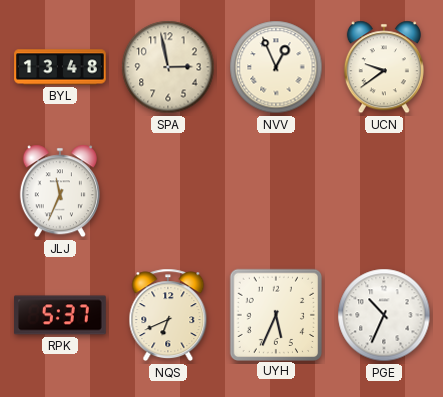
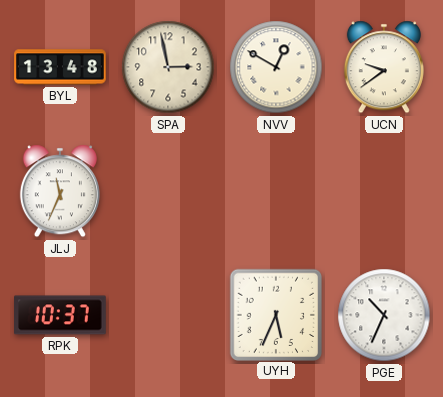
NVV: 12:56 -> 12:50 (276, 67)
RPK: 5:37 -> 10:37 (60, 315)
NQS: 6:41 -> none (168, 315)
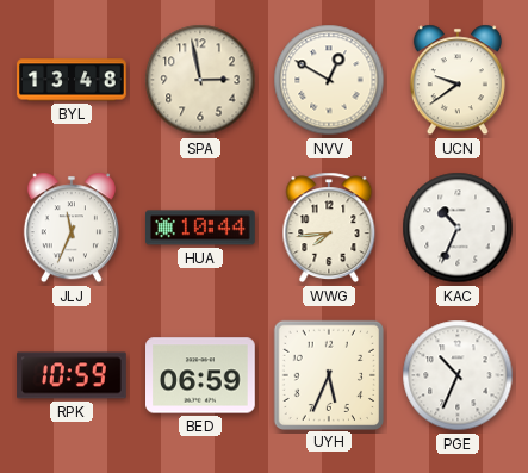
HUA: none -> 10:44 (201, 228)
WWG: none -> 7:44 (329, 228)
KAC: none -> 10:34 (458, 228)
RPK: 10:37 -> 10:59 (72, 375)
BED: none -> 06:59 (200, 375)
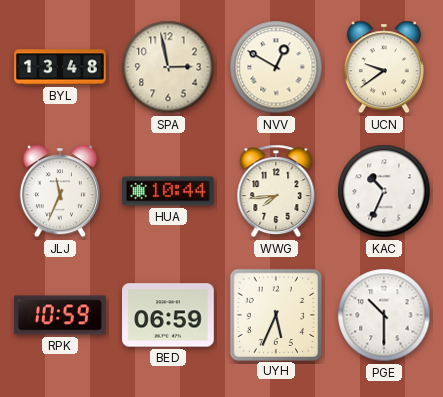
PGE: 10:34 -> 10:30 (384, 315)
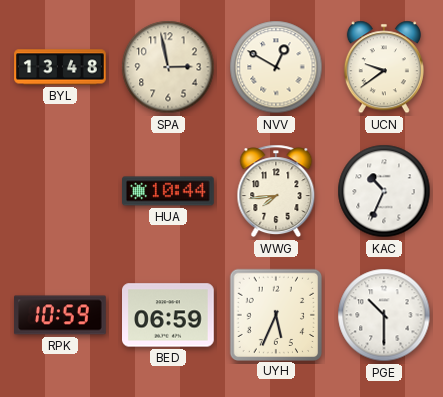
JLJ: 11:34 -> none (60, 191)
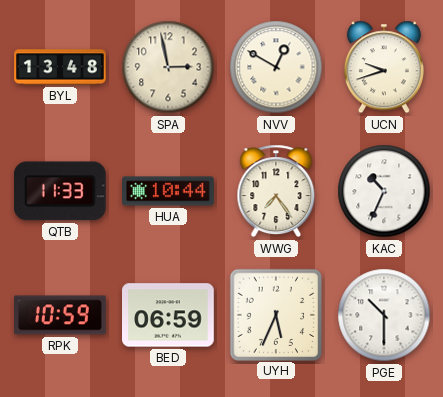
UCN: 9:39 -> 9:42 (384, 67)
QTB: none -> 11:33 (60, 191)
WWG: 7:44 -> 7:24 (276, 191)
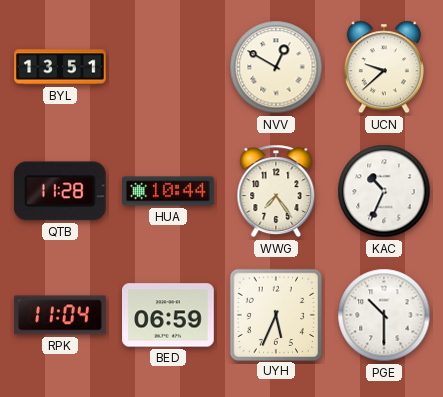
BYL: 13:48 -> 13:51 (60, 67)
SPA: 2:58 -> none (168, 67)
UCN: 9:42 -> 9:38 (384, 67)
QTB: 11:33 -> 11:28 (60, 191)
RPK: 10:59 -> 11:04 (60, 315)
